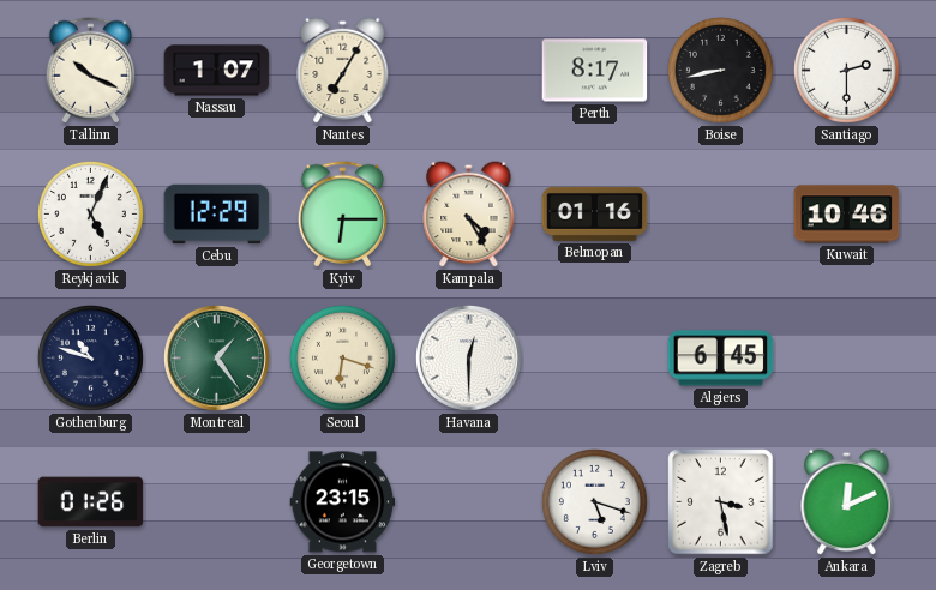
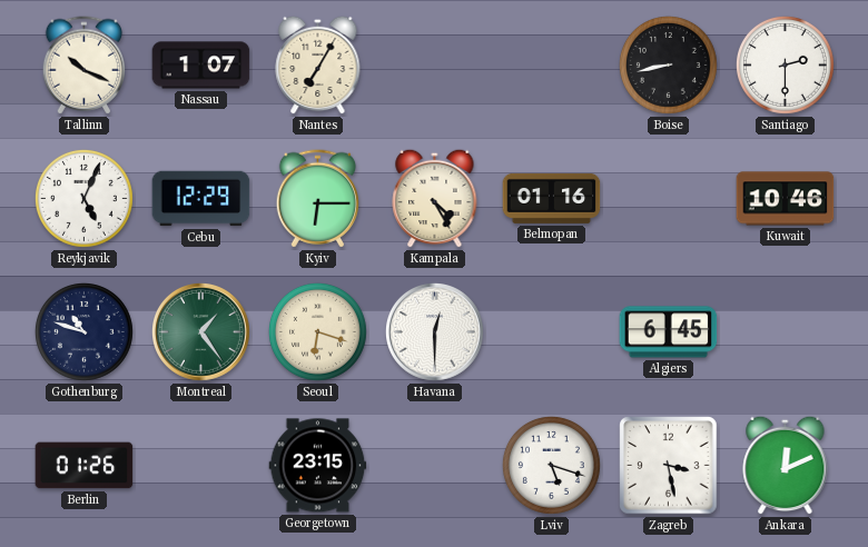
Perth: 8:17 -> none (595, 71)
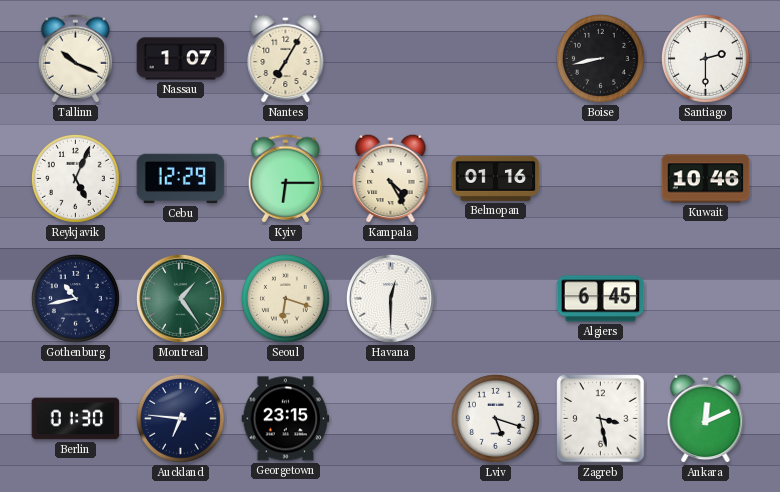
Gothenburg: 10:48 -> 10:43 (75, 298)
Berlin: 01:26 -> 01:30 (76, 419)
Auckland: none -> 6:46 (180, 418)
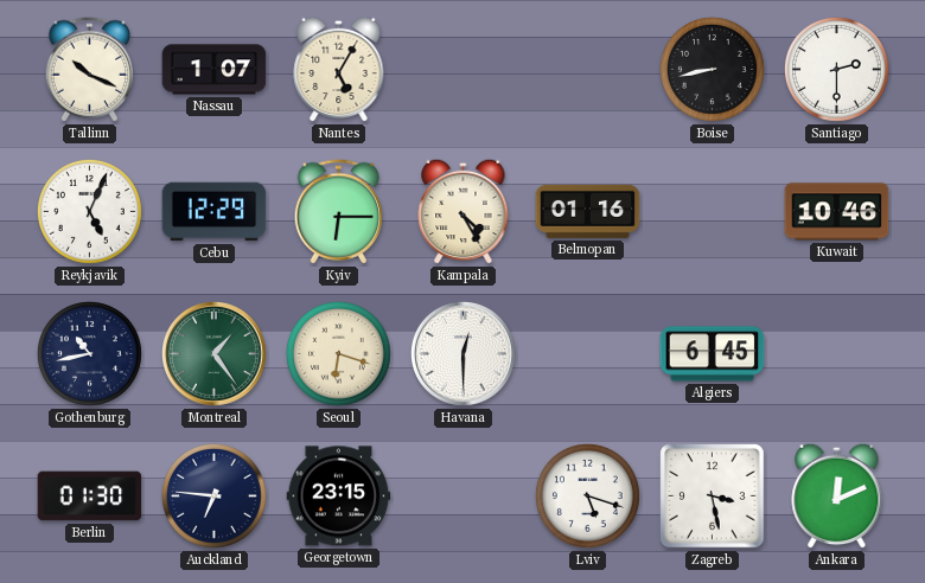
Nantes: 7:05 -> 5:05 (339, 69)
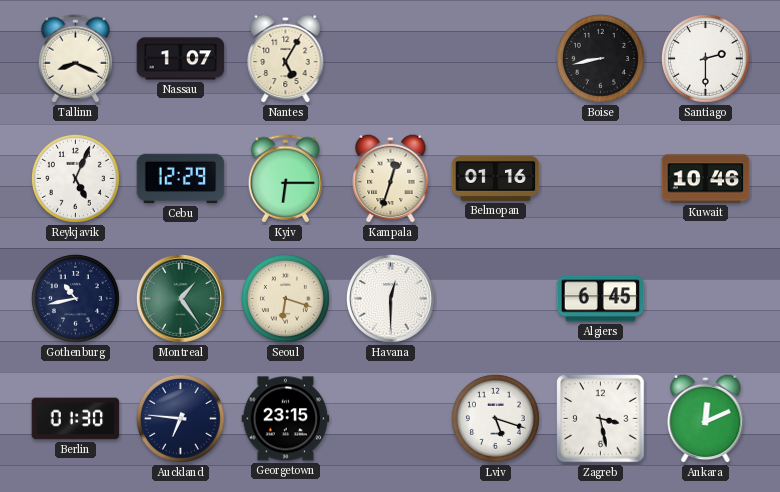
Tallinn: 10:19 -> 8:19 (75, 59)
Kampala: 4:25 -> 12:33 (391, 178)
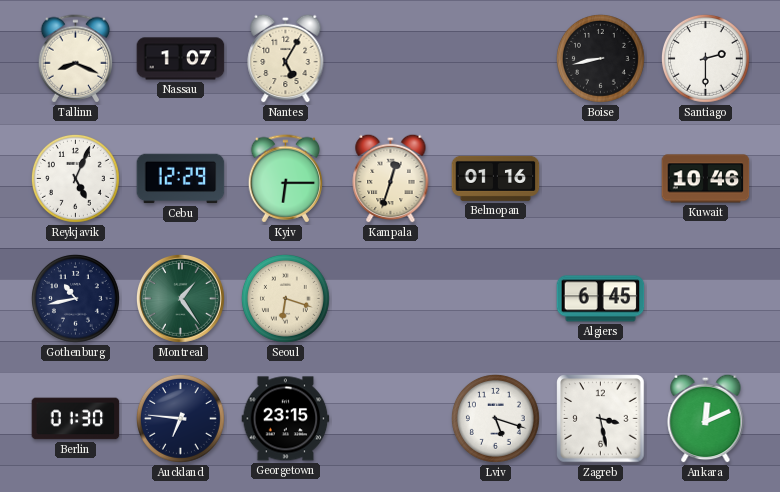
Havana: 12:30 -> none (391, 299)
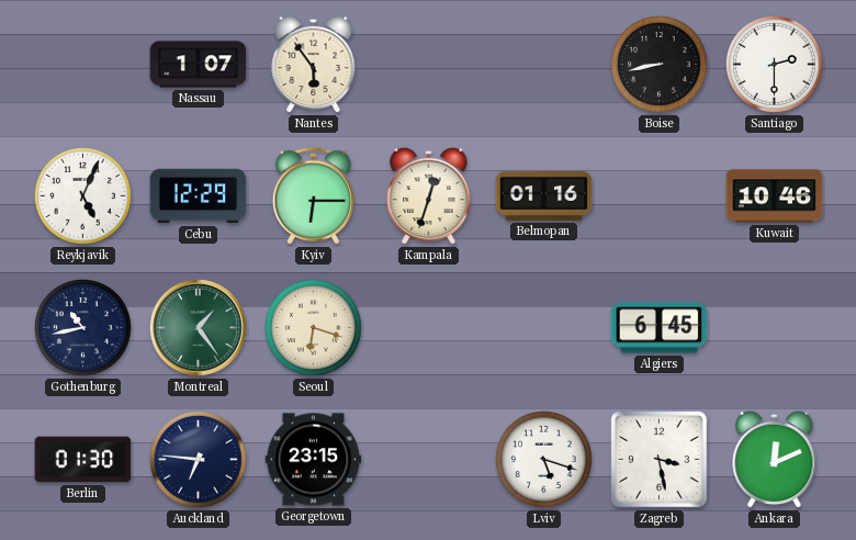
Tallinn: 8:19 -> none (75, 59)
Nantes: 5:05 -> 5:54 (314, 64)
